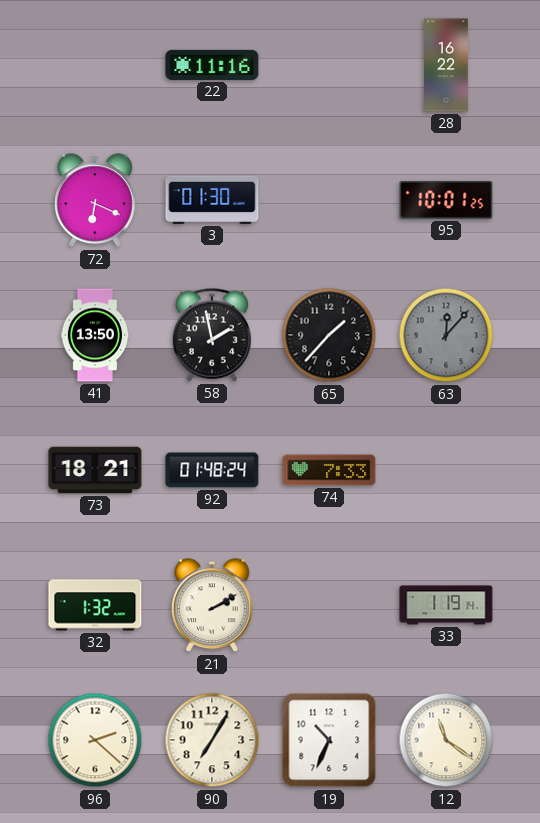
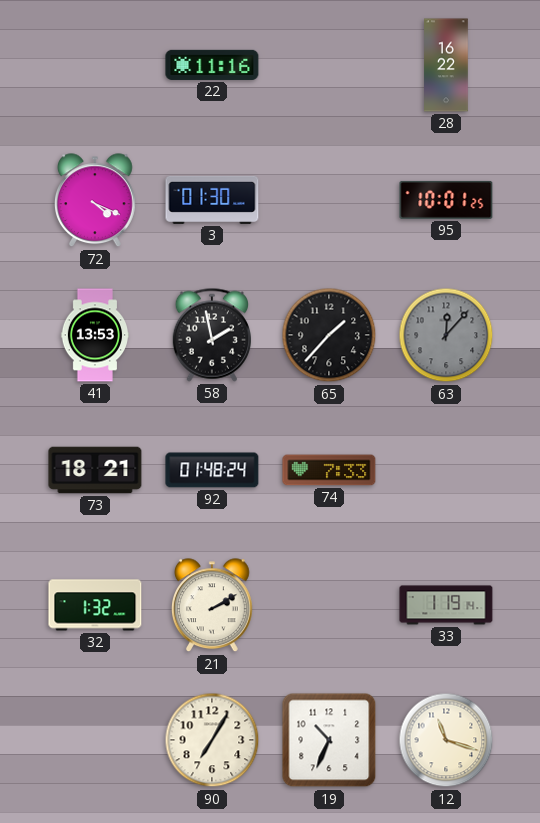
72: 6:19 -> 4:19 (96, 201)
41: 13:50 -> 13:53 (94, 335)
96: 2:22 -> none (95, 740)
12: 11:21 -> 11:18 (446, 740)
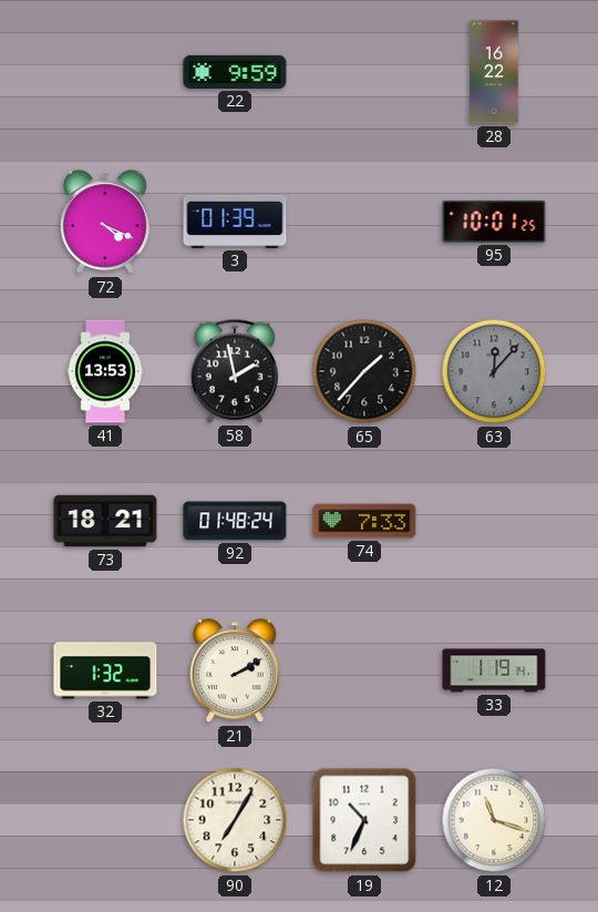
22: 11:16 -> 9:59 (235, 72)
3: 01:30 -> 01:39 (235, 222)
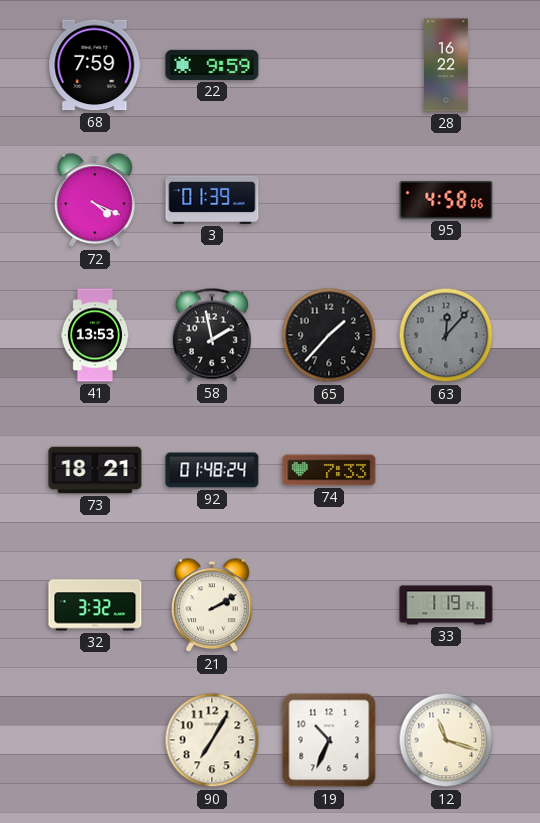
68: none -> 7:59 (95, 65)
95: 10:01 -> 4:58 (446, 200)
32: 1:32 -> 3:32 (95, 605)
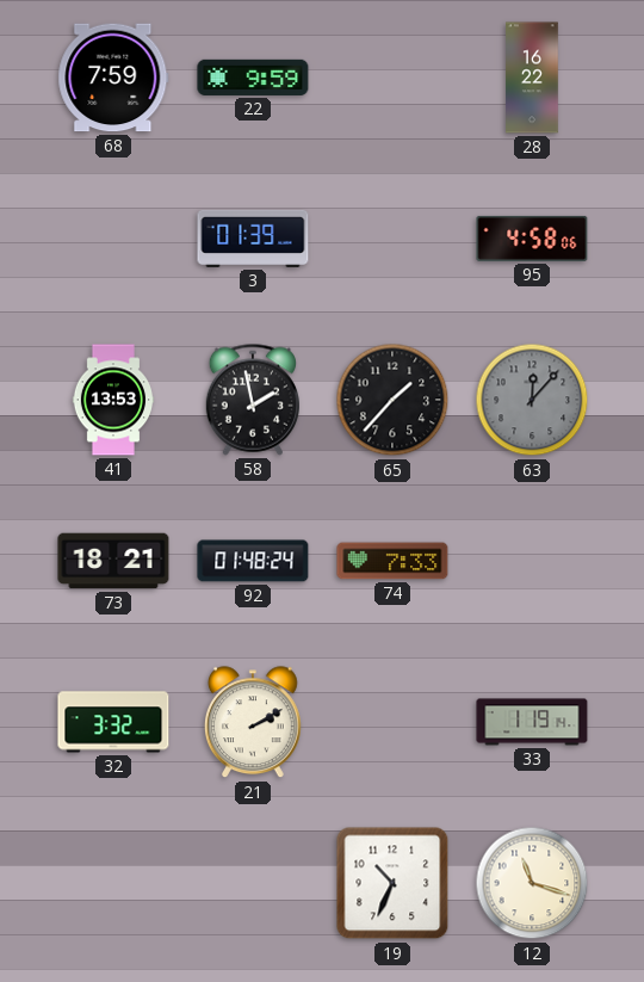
72: 4:19 -> none (96, 201)
90: 7:05 -> none (212, 740)
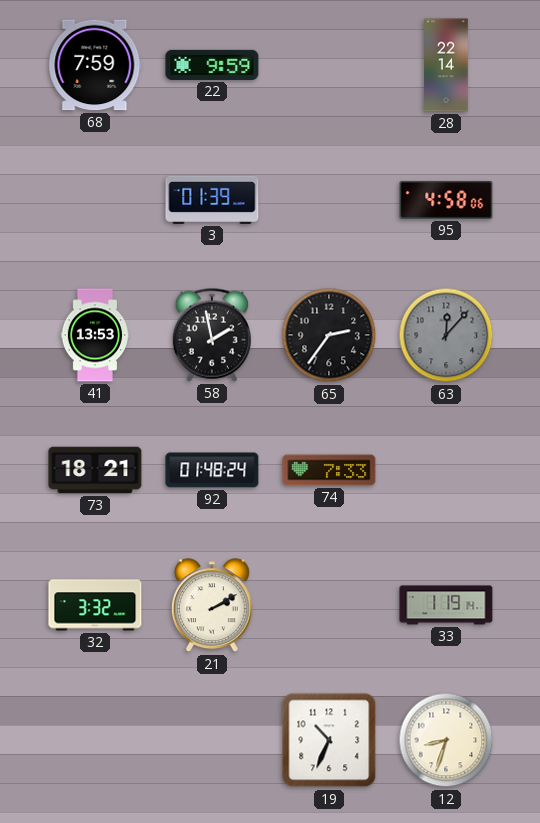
28: 16:22 -> 22:14 (446, 65)
65: 1:37 -> 2:36 (329, 335)
12: 11:18 -> 8:33 (446, 740)
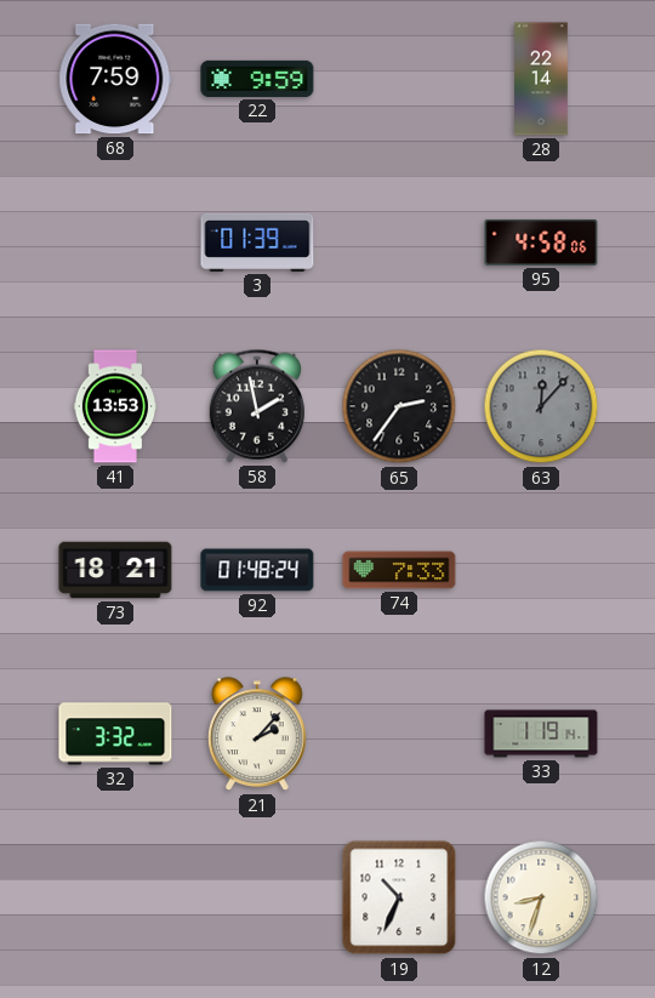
21: 2:10 -> 2:07 (258, 735)
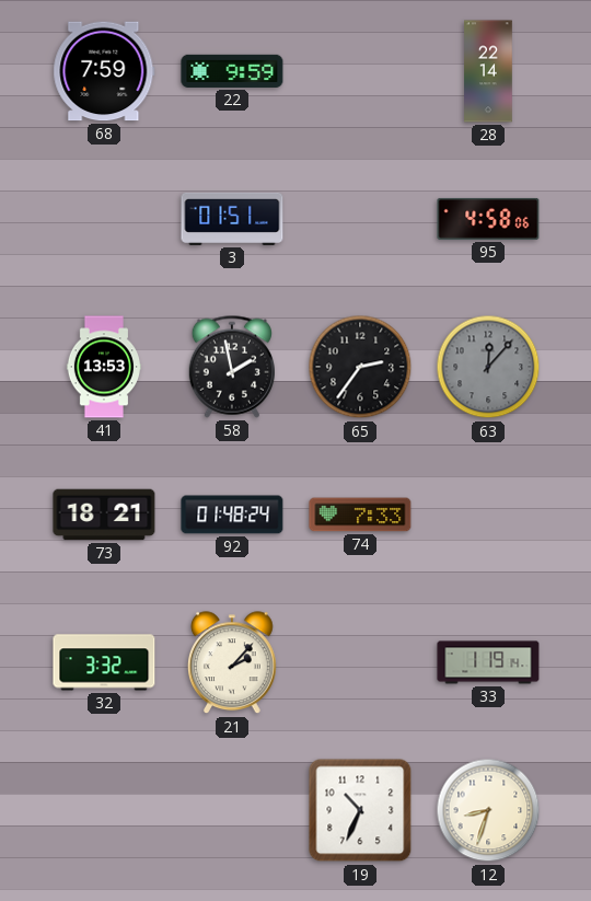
3: 01:39 -> 01:51 (232, 219)
